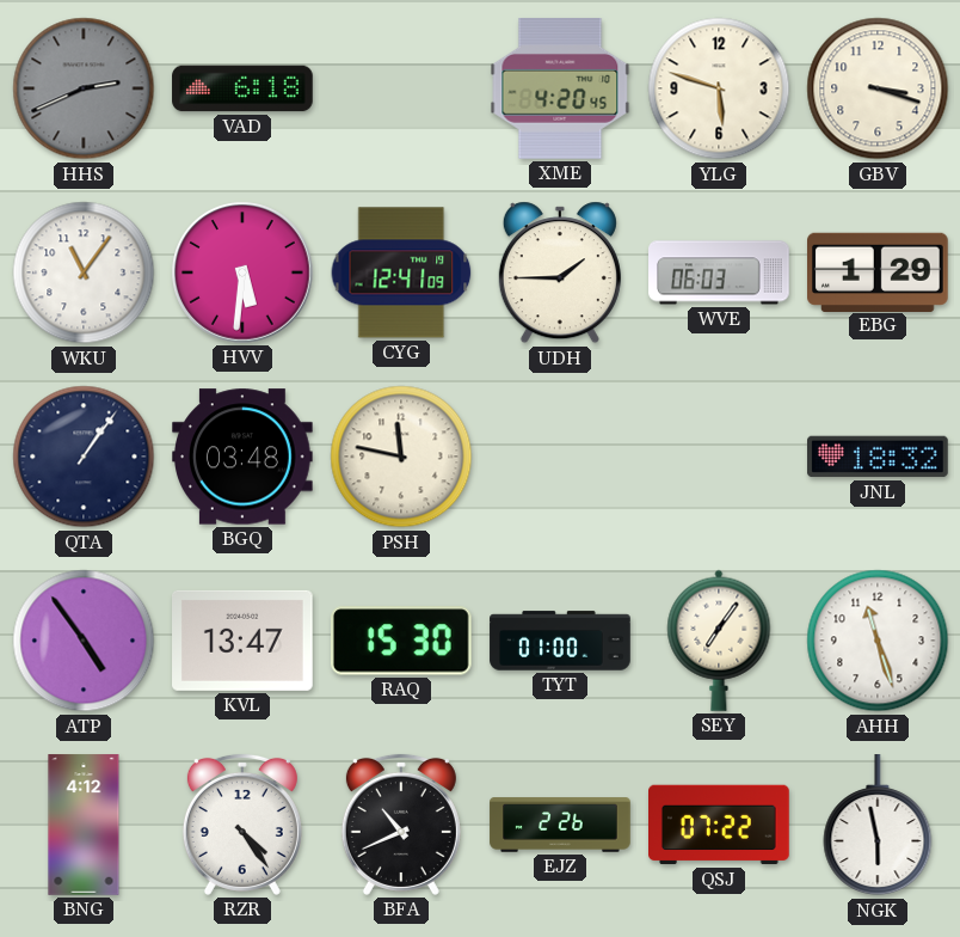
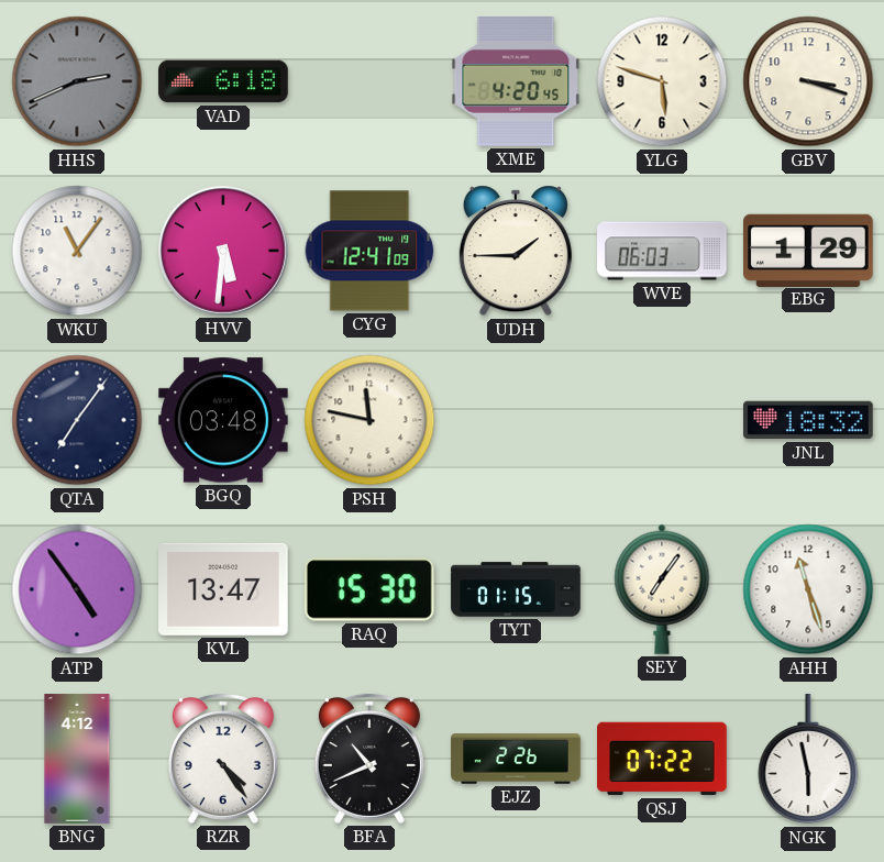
QTA: 1:06 -> 7:06 (77, 420)
TYT: 01:00 -> 01:15 (516, 589)
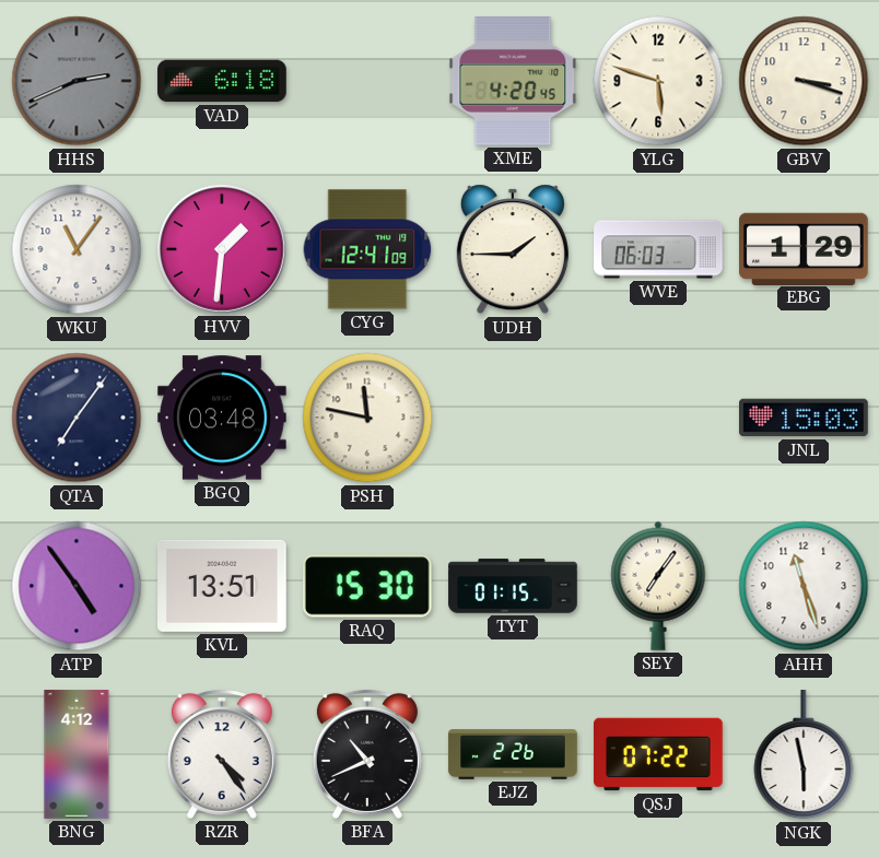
HVV: 5:31 -> 1:31 (223, 250)
JNL: 18:32 -> 15:03 (805, 418)
KVL: 13:47 -> 13:51 (223, 586)
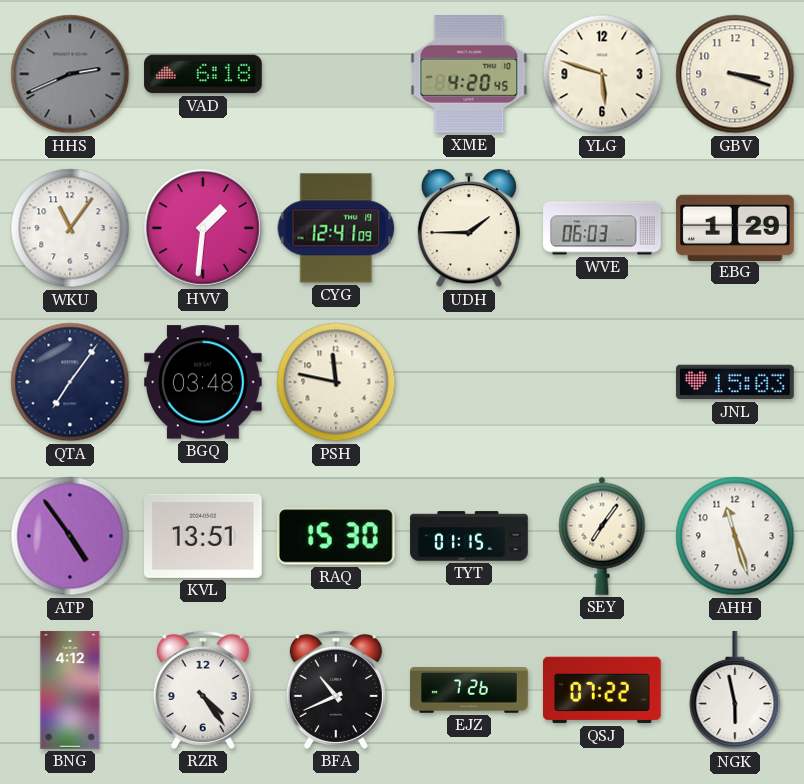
EJZ: 2:26 -> 7:26 (469, 690)
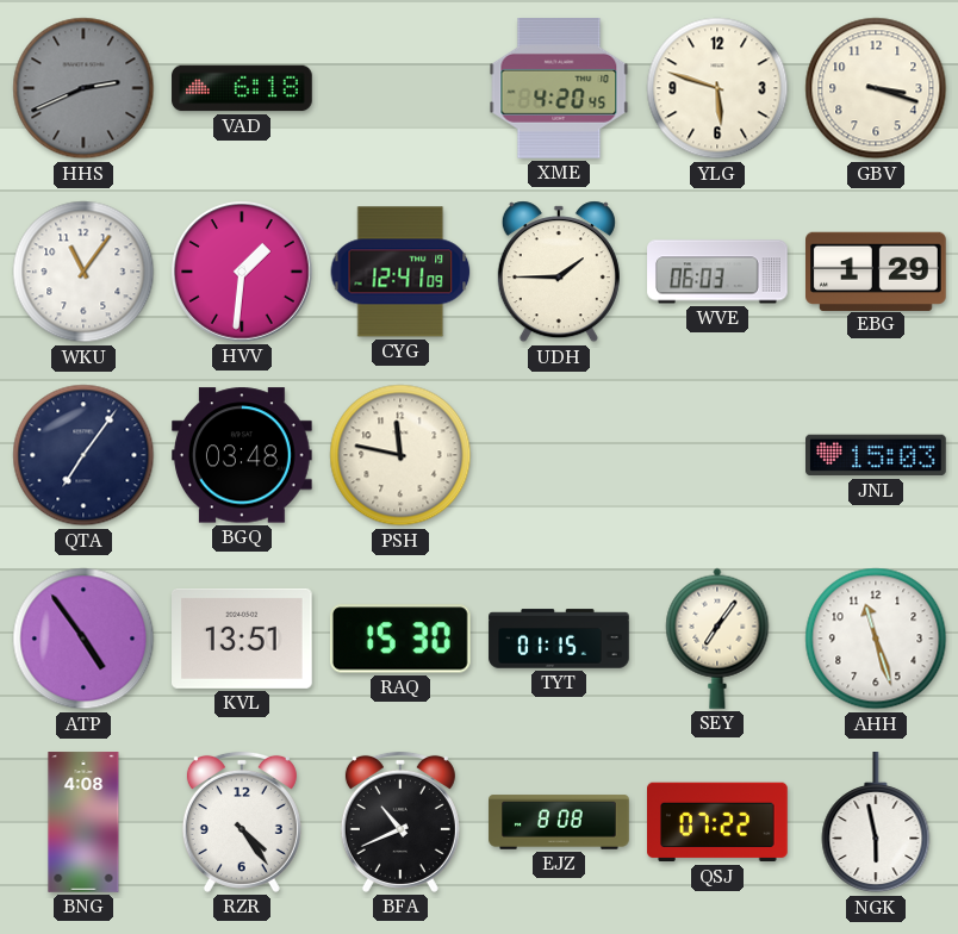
BNG: 4:12 -> 4:08 (83, 822)
EJZ: 7:26 -> 8:08 (559, 822)
